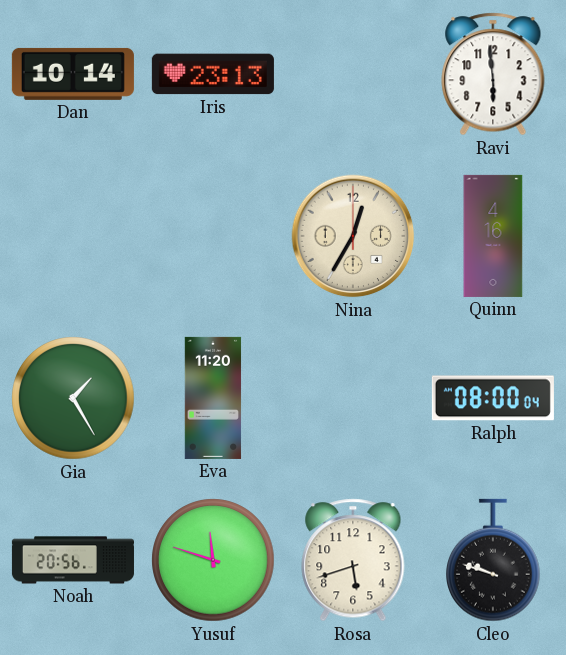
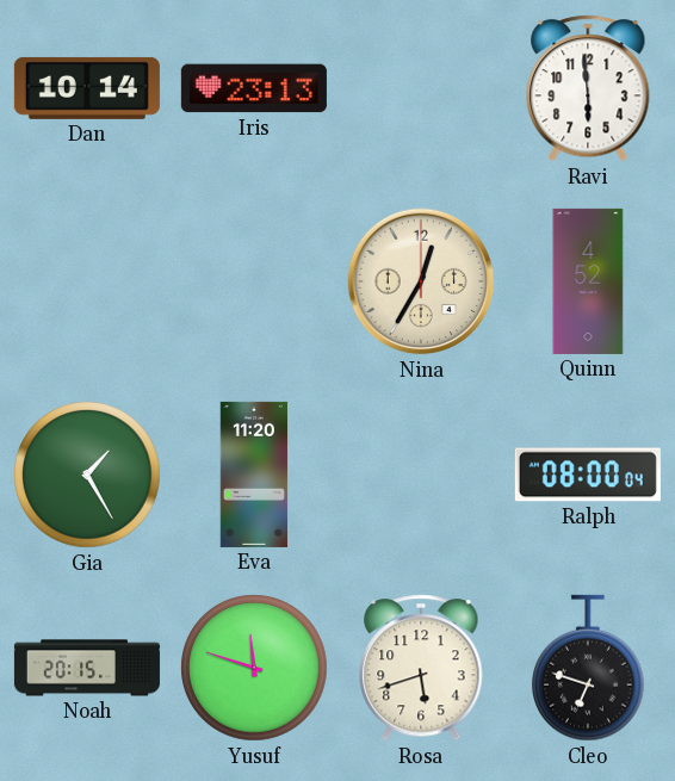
Quinn: 4:16 -> 4:52 (588, 281)
Noah: 20:56 -> 20:15 (87, 668)
Cleo: 9:48 -> 6:48 (589, 668)
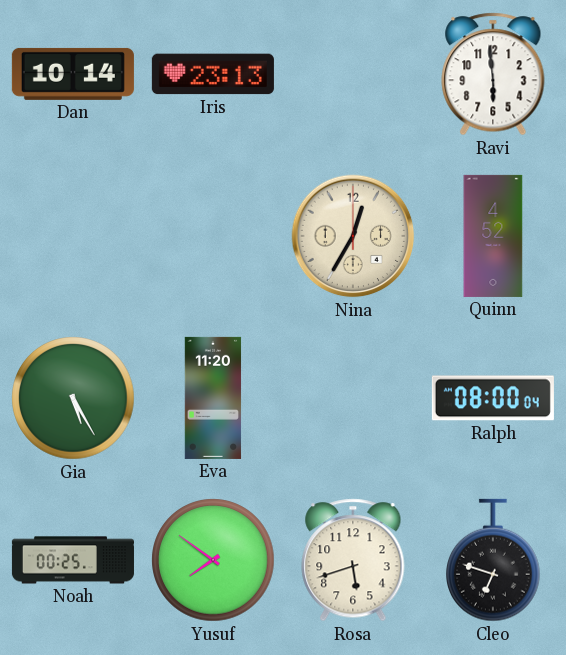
Gia: 1:25 -> 5:25 (73, 398)
Noah: 20:15 -> 00:25 (73, 560)
Yusuf: 11:48 -> 7:51 (213, 560)
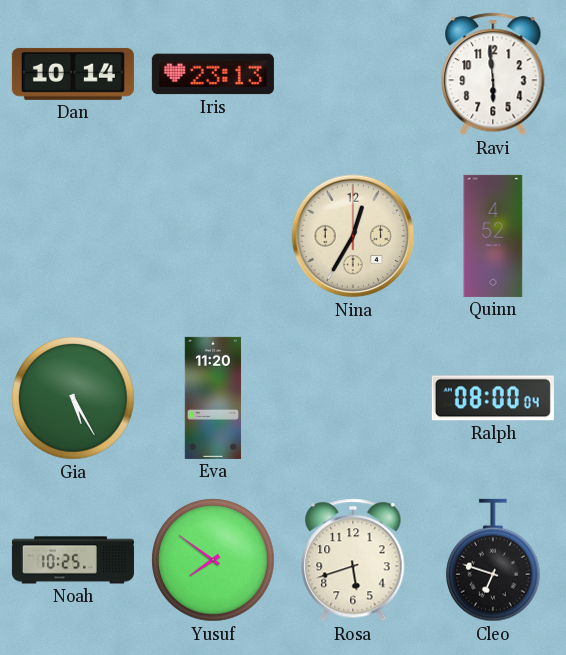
Noah: 00:25 -> 10:25 (73, 560)
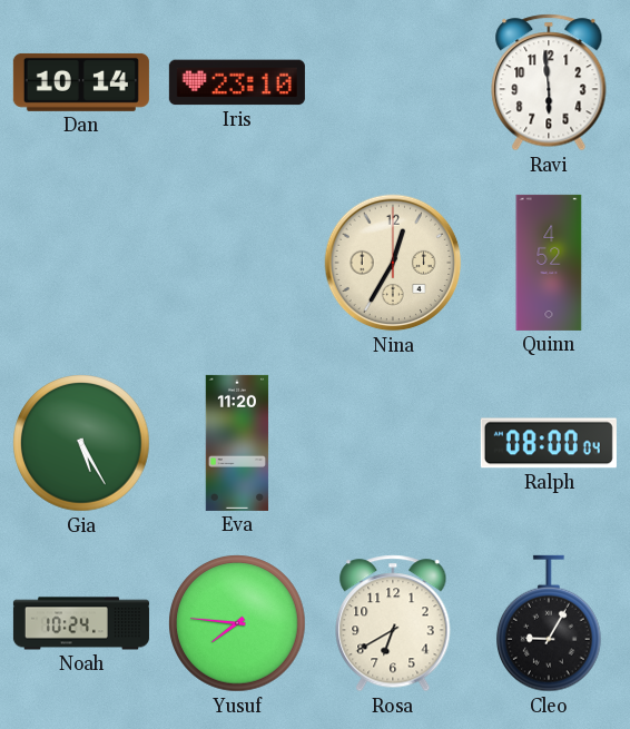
Iris: 23:13 -> 23:10 (237, 82)
Noah: 10:25 -> 10:24 (81, 623)
Yusuf: 7:51 -> 7:46 (237, 623)
Rosa: 5:42 -> 6:40 (393, 623)
Cleo: 6:48 -> 9:05 (550, 623)
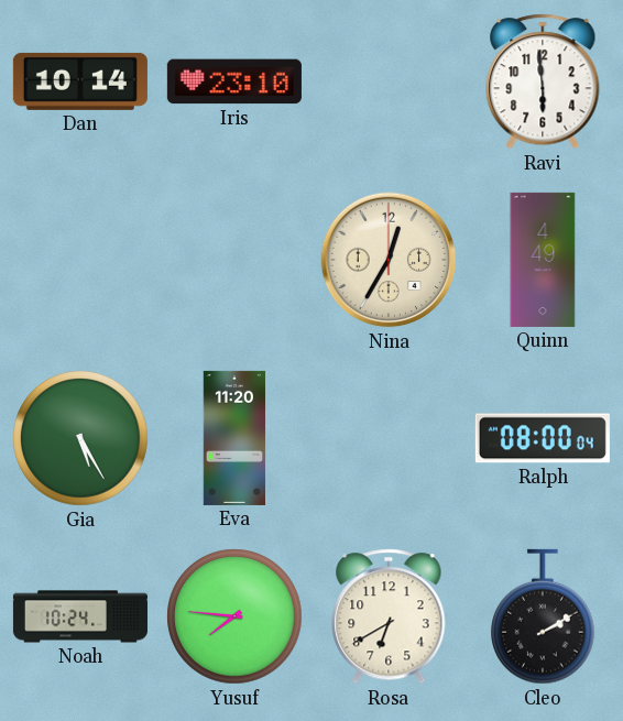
Quinn: 4:52 -> 4:49 (543, 260)
Cleo: 9:05 -> 2:10 (544, 616)
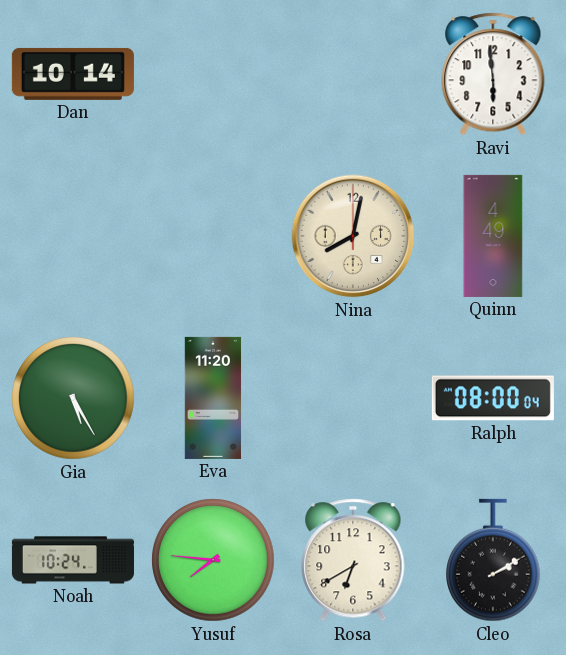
Iris: 23:10 -> none (234, 81)
Nina: 12:35 -> 8:02 (353, 236)
